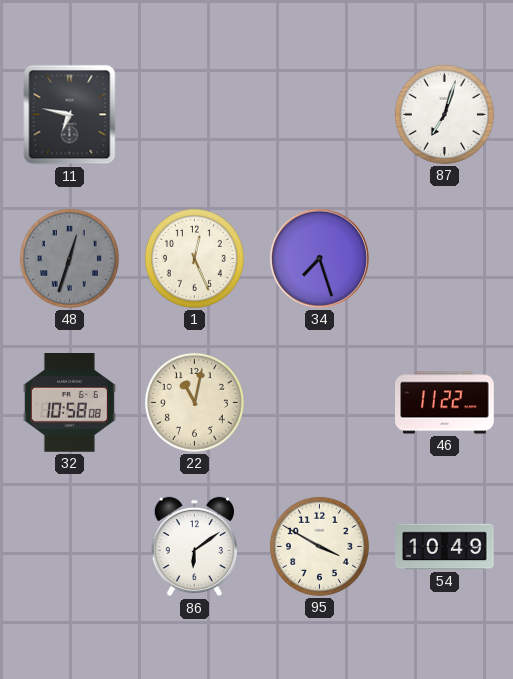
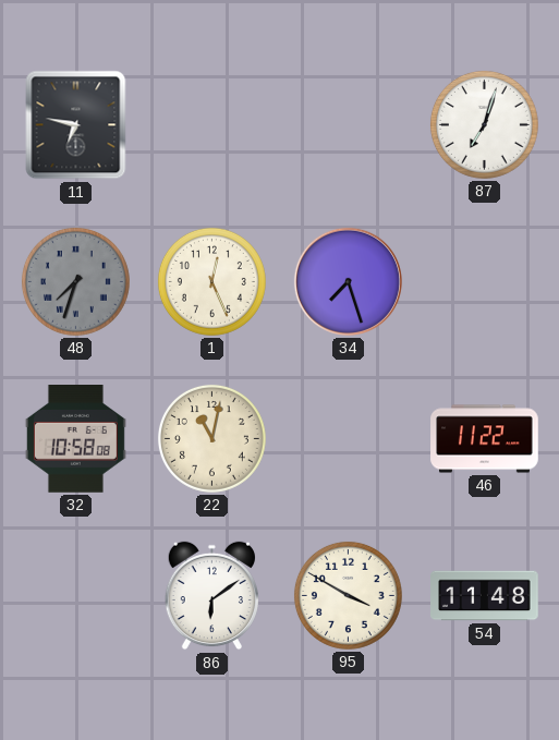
48: 12:33 -> 7:33 (75, 281)
54: 10:49 -> 11:48 (485, 596)
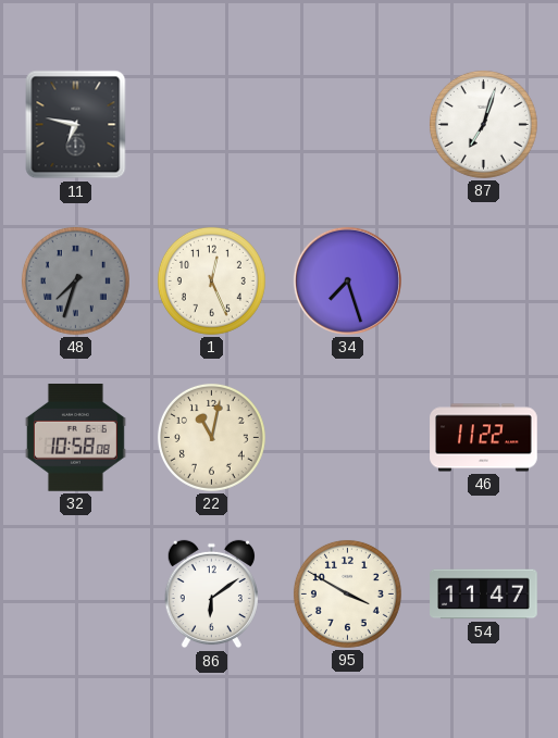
54: 11:48 -> 11:47 (484, 595)
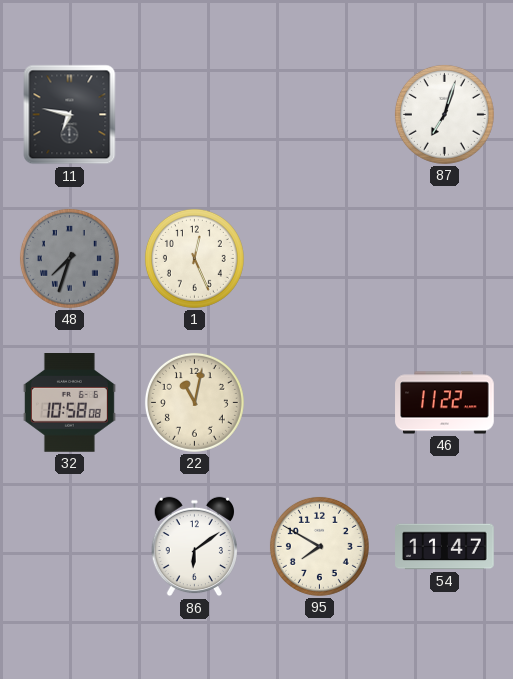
34: 7:27 -> none (347, 280)
95: 3:50 -> 7:50 (319, 546)
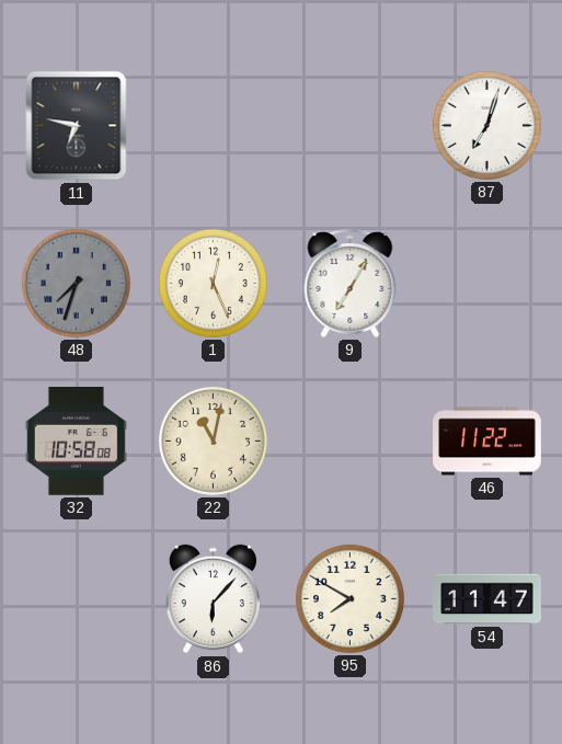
9: none -> 7:05 (351, 284)
86: 6:09 -> 6:07 (213, 599)
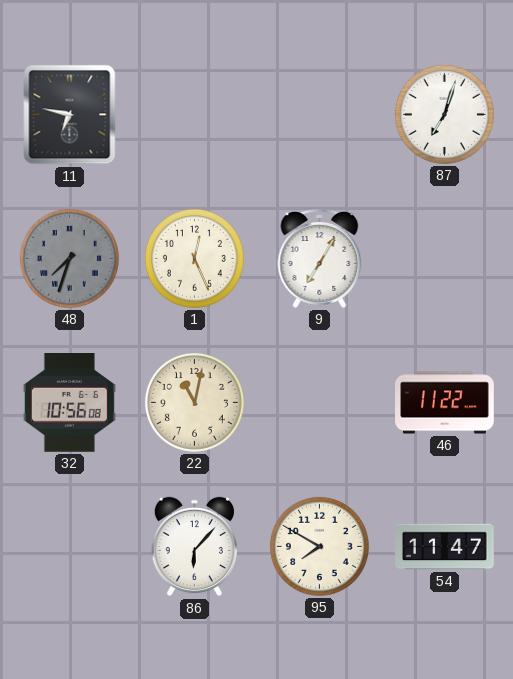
32: 10:58 -> 10:56 (69, 403)
